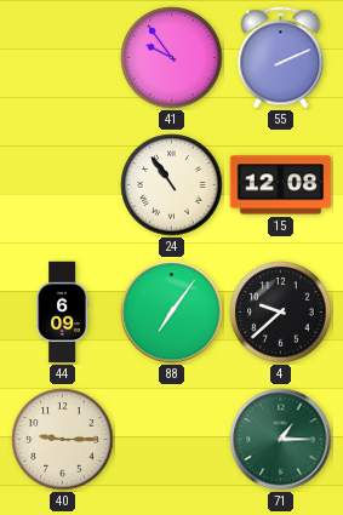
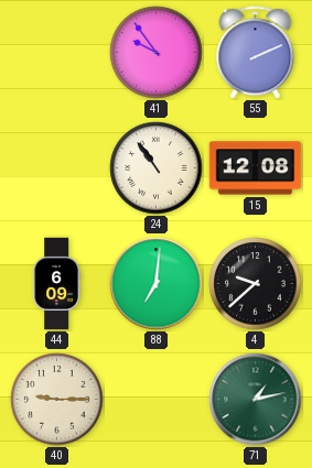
88: 7:06 -> 7:01 (157, 284)
71: 1:15 -> 1:13 (256, 400)
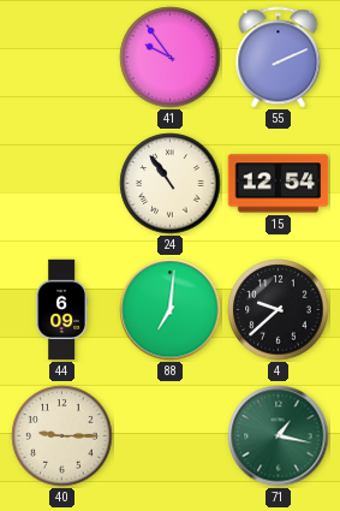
15: 12:08 -> 12:54 (279, 184)
71: 1:13 -> 1:17 (279, 436)
